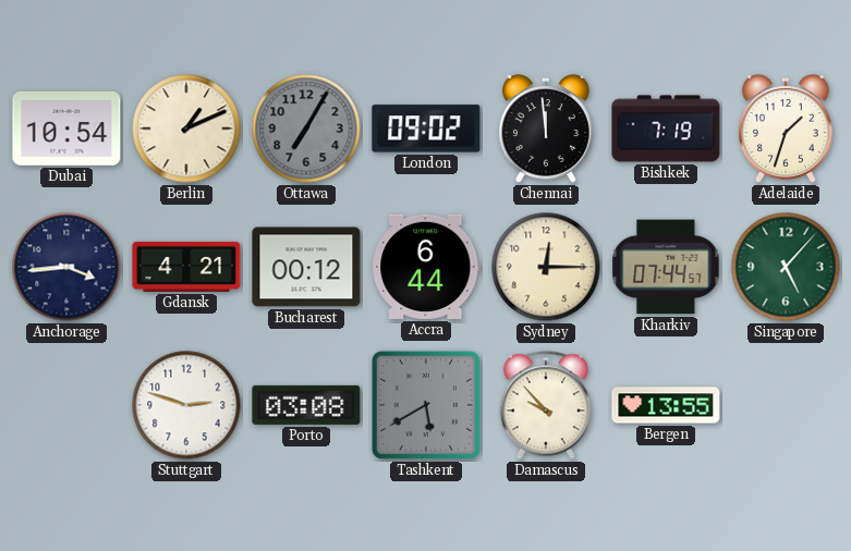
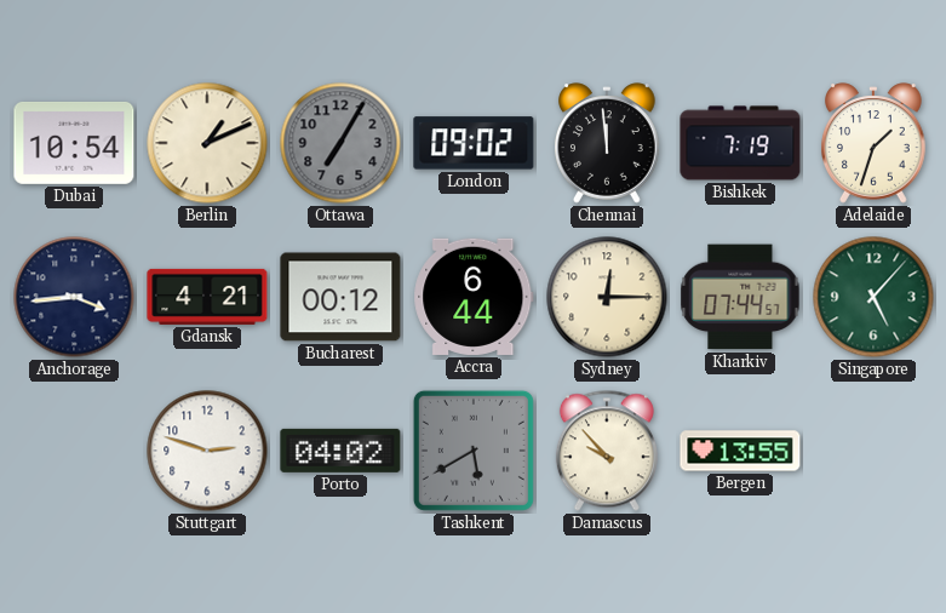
Porto: 03:08 -> 04:02 (340, 451)
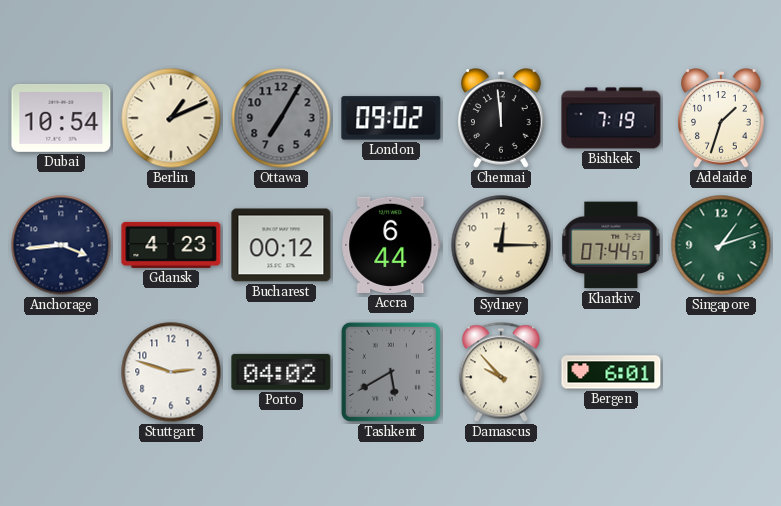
Gdansk: 4:21 -> 4:23 (171, 245)
Singapore: 5:07 -> 1:12 (721, 245)
Bergen: 13:55 -> 6:01 (611, 372)
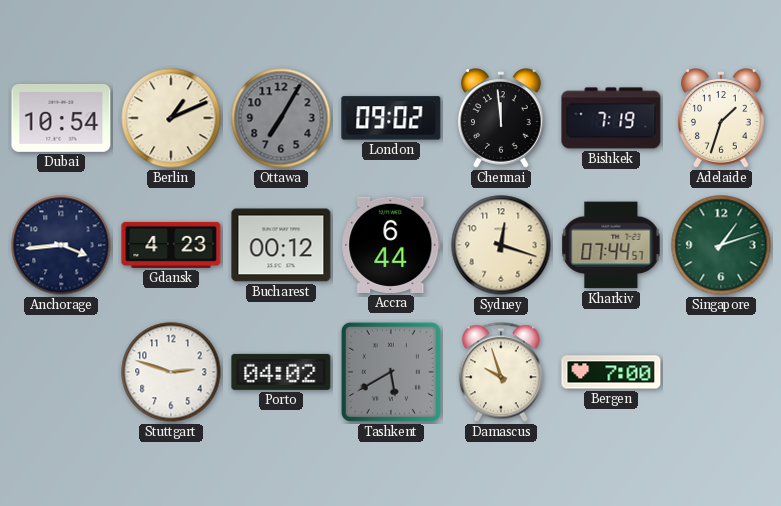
Sydney: 12:15 -> 12:18 (501, 245)
Damascus: 9:53 -> 9:57 (501, 372)
Bergen: 6:01 -> 7:00 (611, 372)
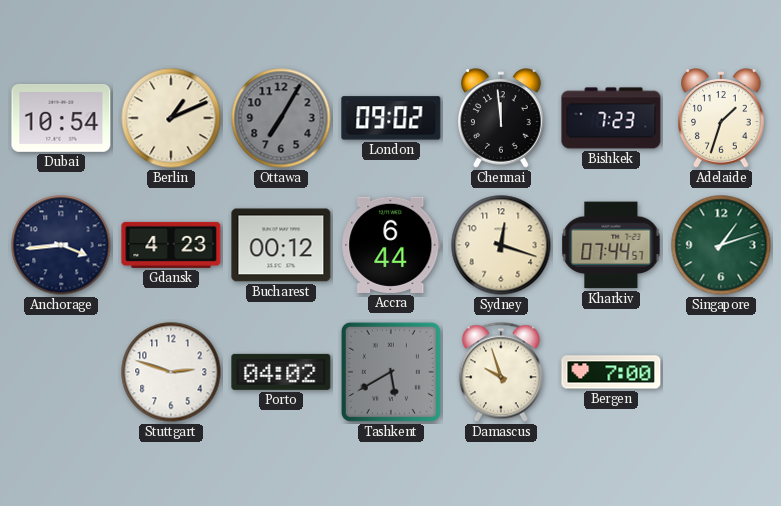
Bishkek: 7:19 -> 7:23 (611, 118)
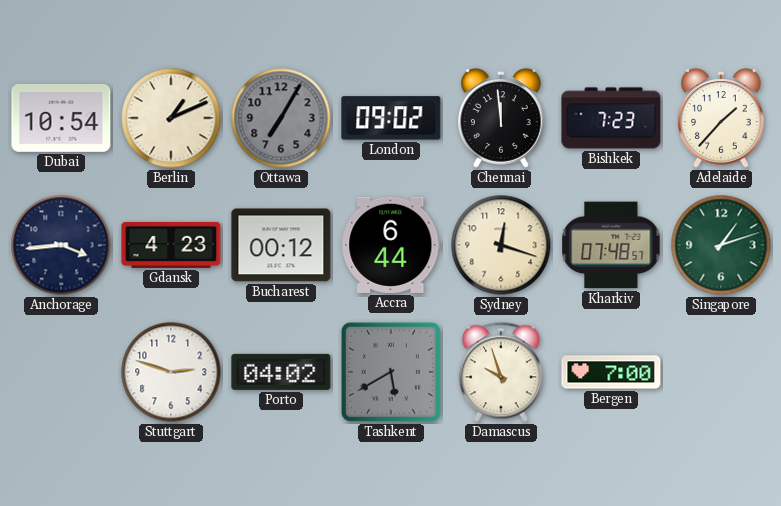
Adelaide: 1:33 -> 1:37 (722, 118)
Kharkiv: 07:44 -> 07:48 (611, 245)
